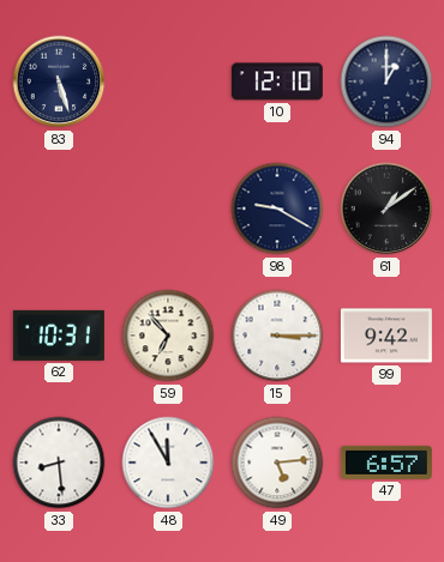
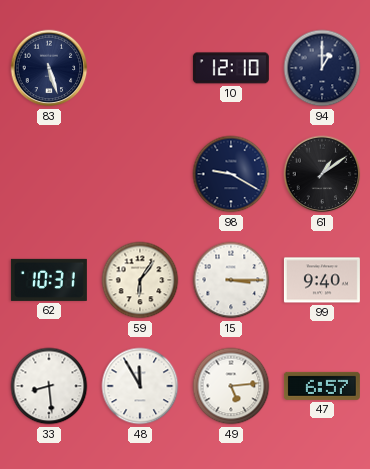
59: 6:53 -> 6:06 (140, 280)
99: 9:42 -> 9:40 (322, 280)
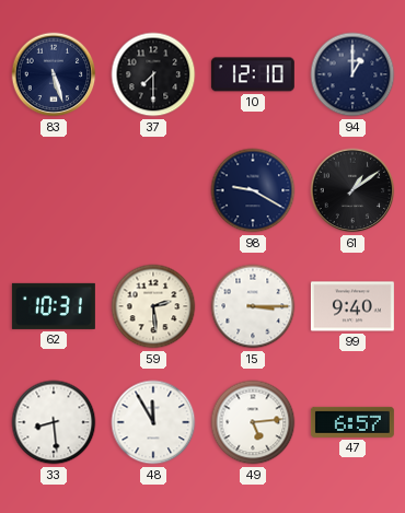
37: none -> 7:30 (153, 74)
59: 6:06 -> 2:29 (153, 306)
